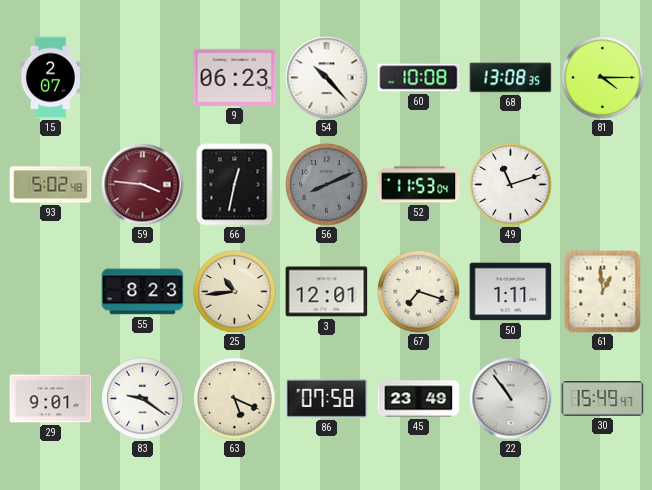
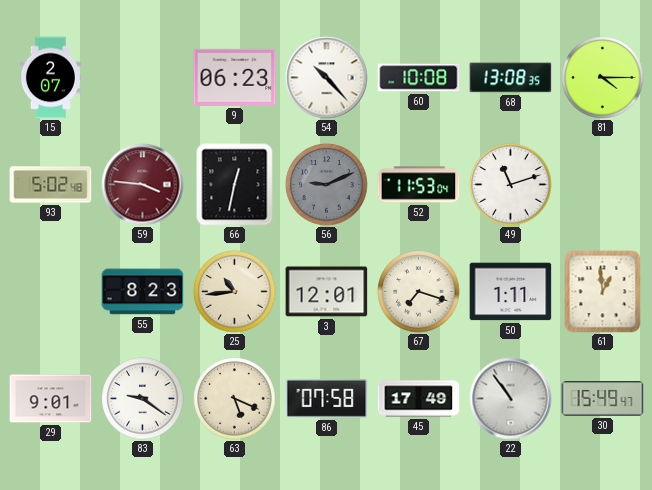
56: 8:11 -> 9:11 (327, 185)
45: 23:49 -> 17:49 (419, 399)
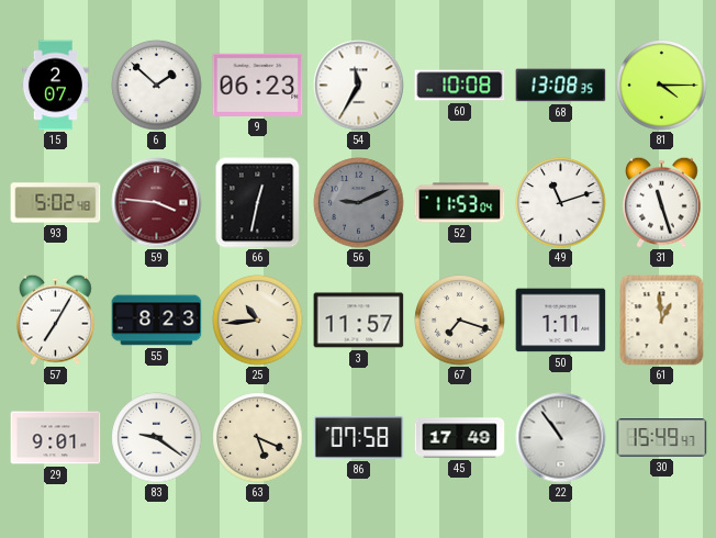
6: none -> 1:52 (157, 86)
54: 10:23 -> 11:35 (359, 86)
31: none -> 11:27 (661, 202)
57: none -> 7:05 (55, 320)
3: 12:01 -> 11:57 (359, 321)
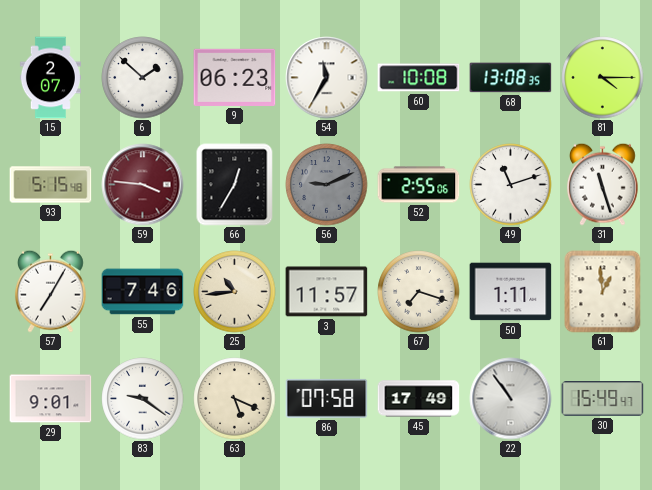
93: 5:02 -> 5:15 (51, 185)
66: 12:32 -> 12:35 (235, 185)
52: 11:53 -> 2:55 (419, 185)
55: 8:23 -> 7:46 (143, 292)
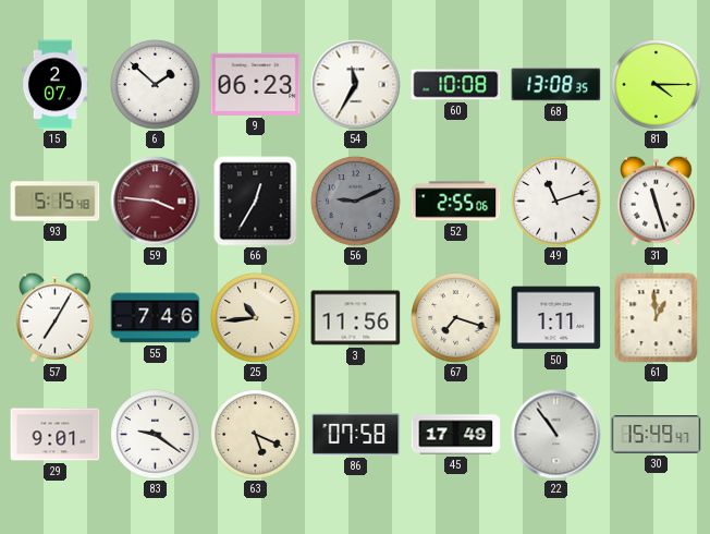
3: 11:57 -> 11:56 (356, 318)
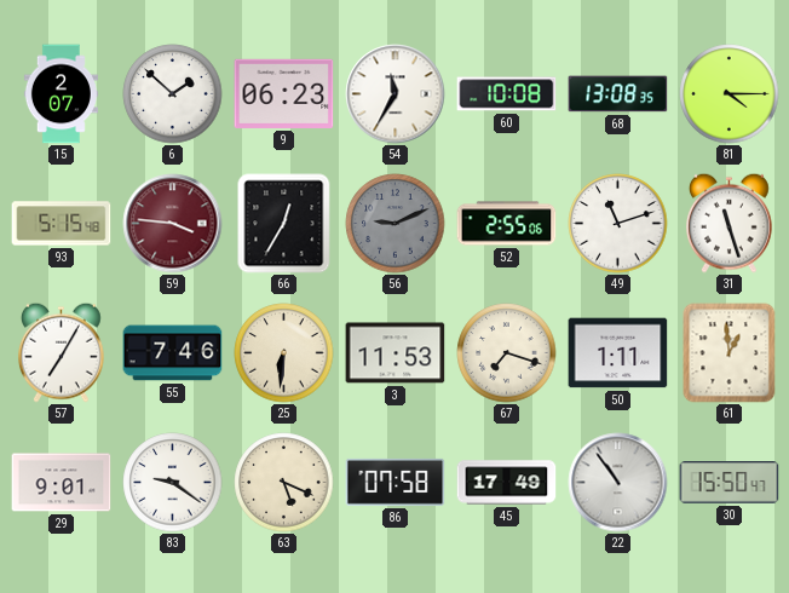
25: 10:44 -> 6:31 (284, 353)
3: 11:56 -> 11:53 (396, 353)
30: 15:49 -> 15:50 (730, 483)
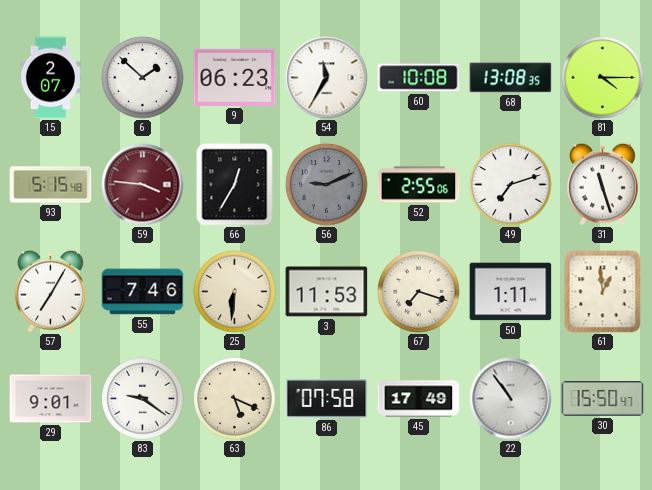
49: 11:12 -> 7:12 (511, 185)
